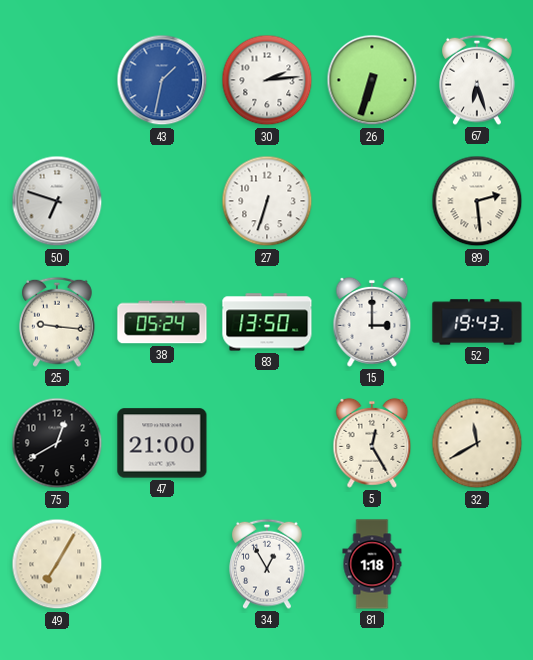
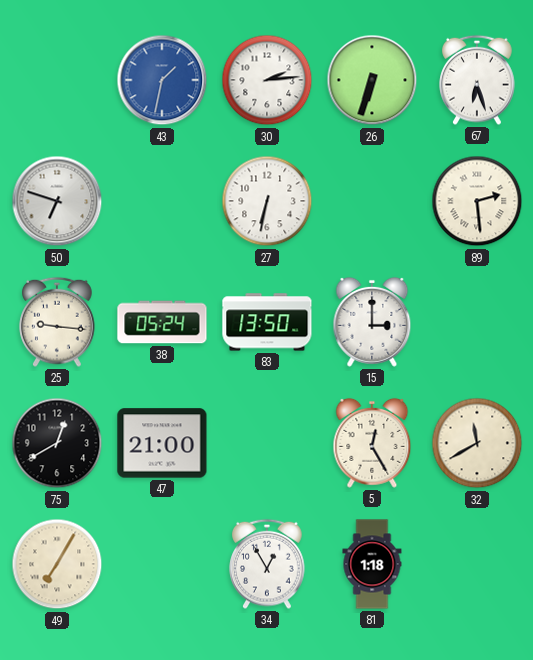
27: 6:33 -> 6:32 (267, 201)
52: 19:43 -> none (477, 322)
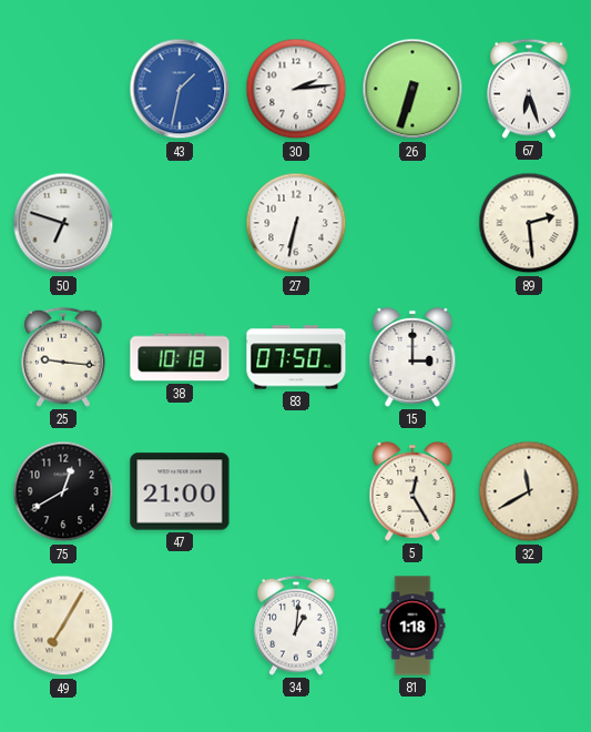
38: 05:24 -> 10:18 (180, 357)
83: 13:50 -> 07:50 (296, 357)
34: 12:55 -> 1:01 (296, 626)
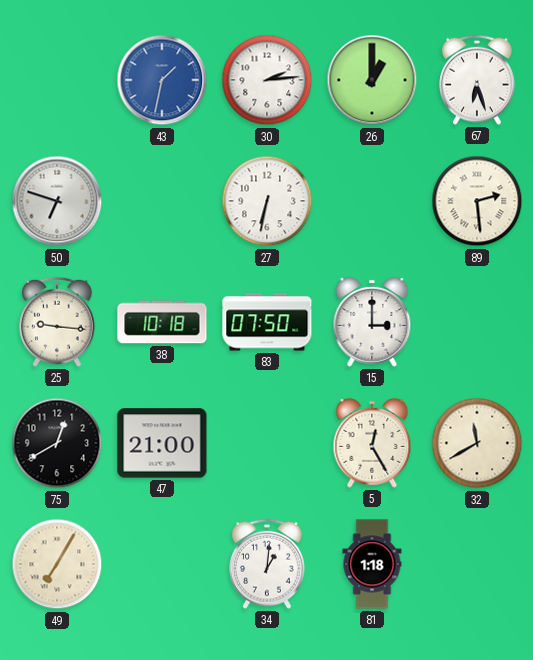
26: 6:33 -> 1:00 (372, 80)
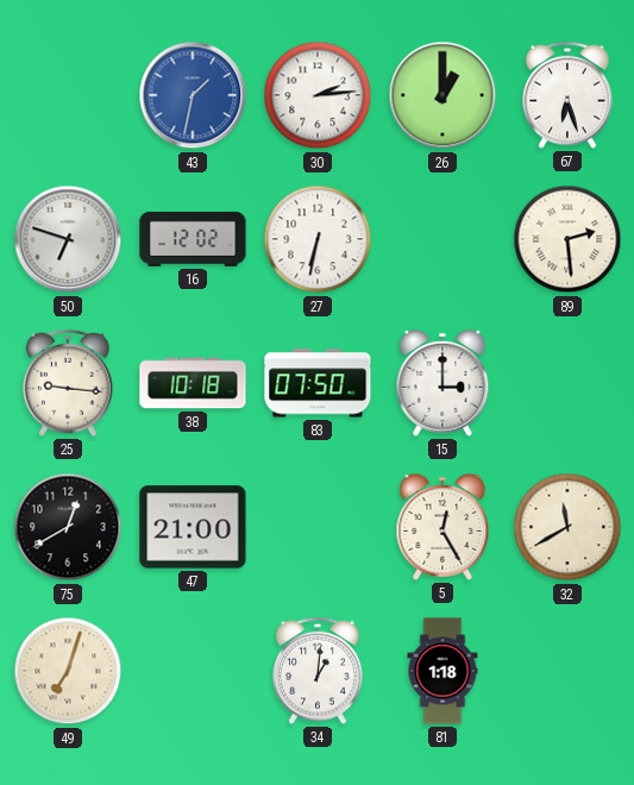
16: none -> 12:02 (193, 239)
49: 7:05 -> 7:03 (68, 671)
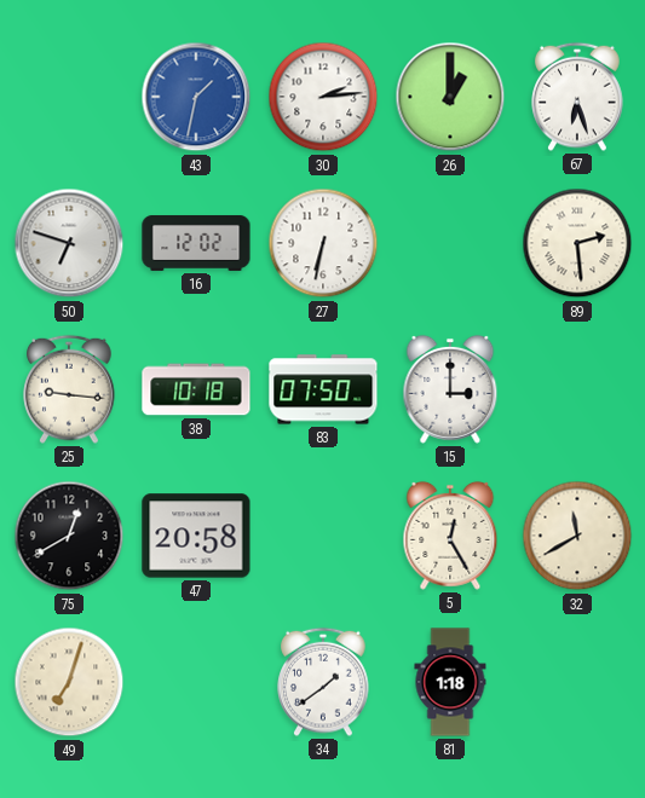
47: 21:00 -> 20:58 (196, 536)
34: 1:01 -> 1:39 (323, 682)
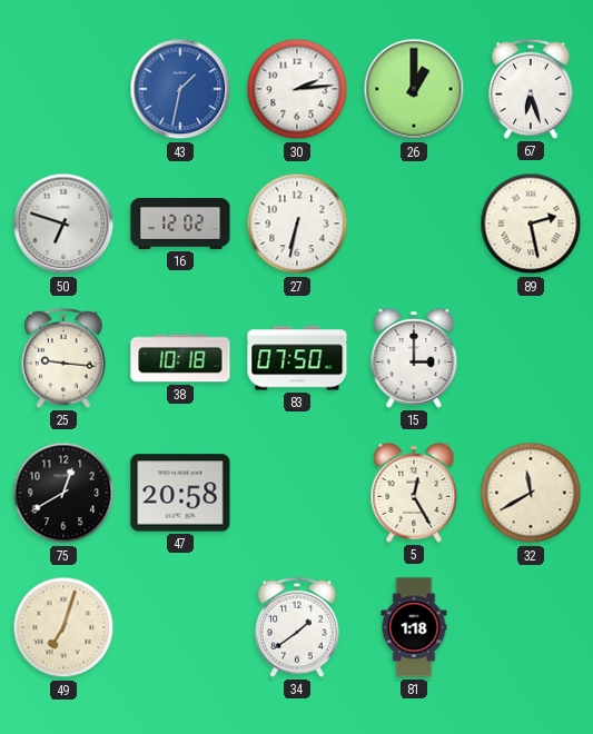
89: 2:29 -> 2:28 (531, 224)
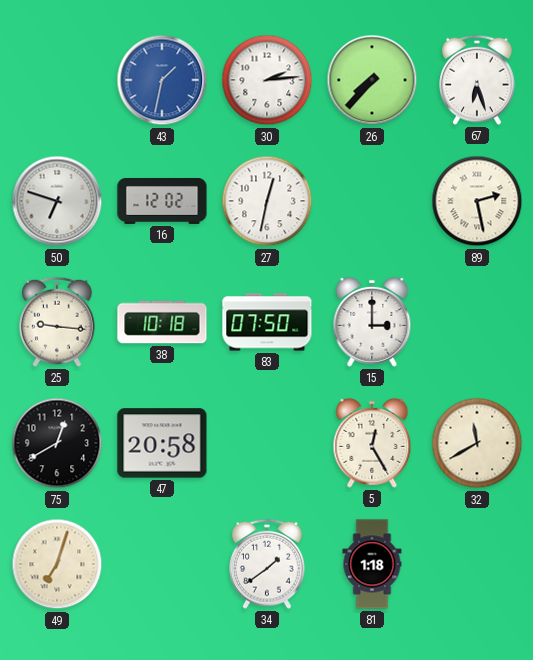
26: 1:00 -> 7:37 (372, 80)
27: 6:32 -> 12:32 (267, 201)
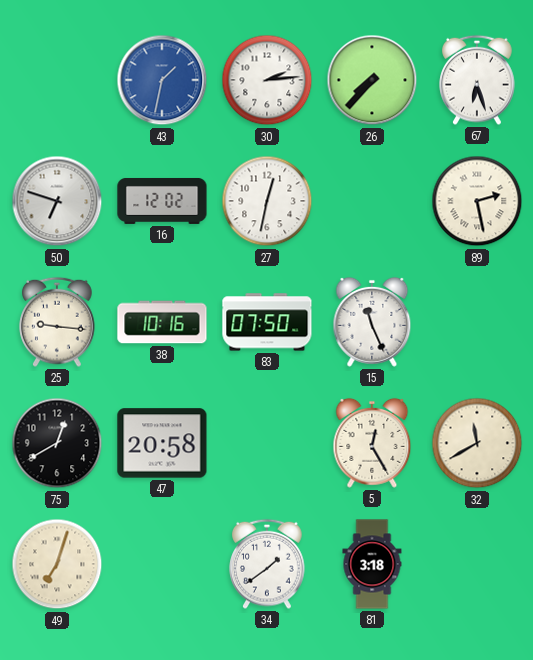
38: 10:18 -> 10:16 (162, 322)
15: 3:00 -> 11:26 (372, 322)
81: 1:18 -> 3:18 (372, 564)
